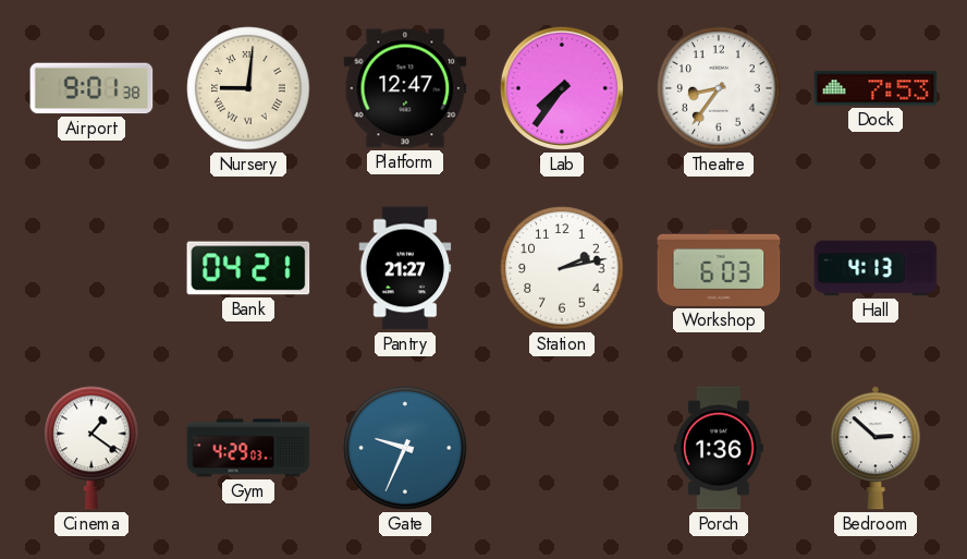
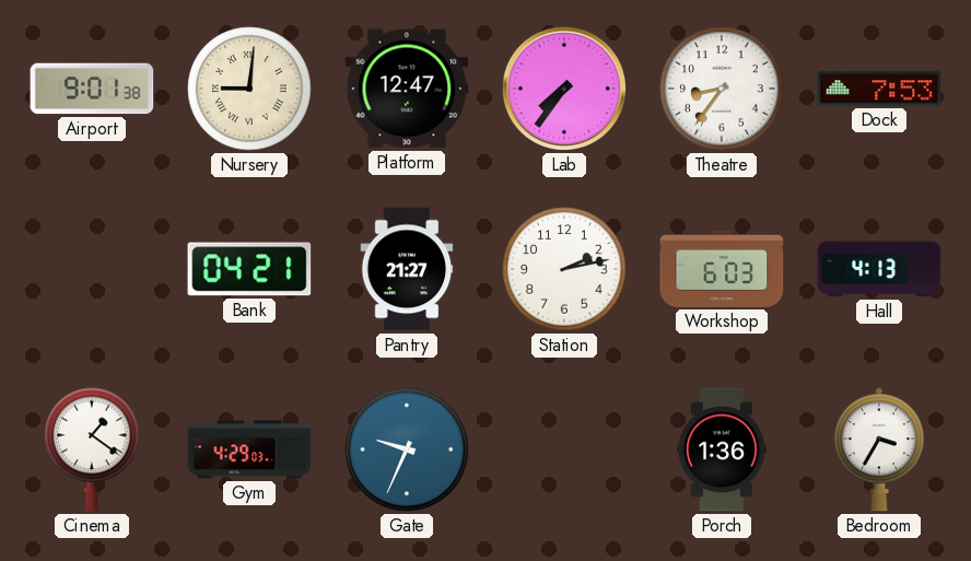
Bedroom: 2:52 -> 3:35 (879, 449)
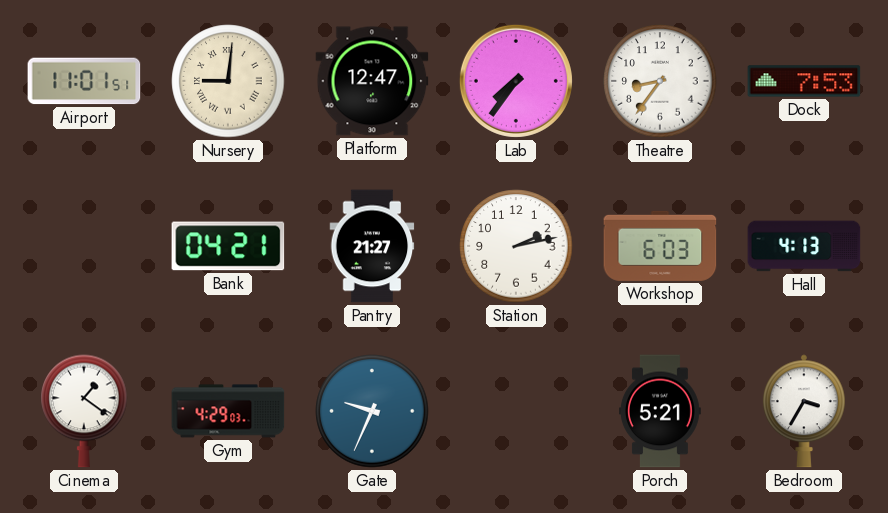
Airport: 9:01 -> 11:01 (84, 81)
Porch: 1:36 -> 5:21 (660, 411)
